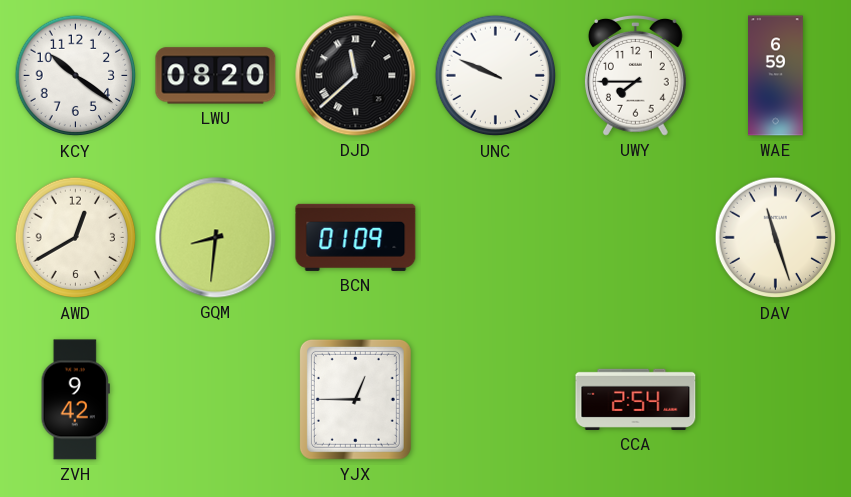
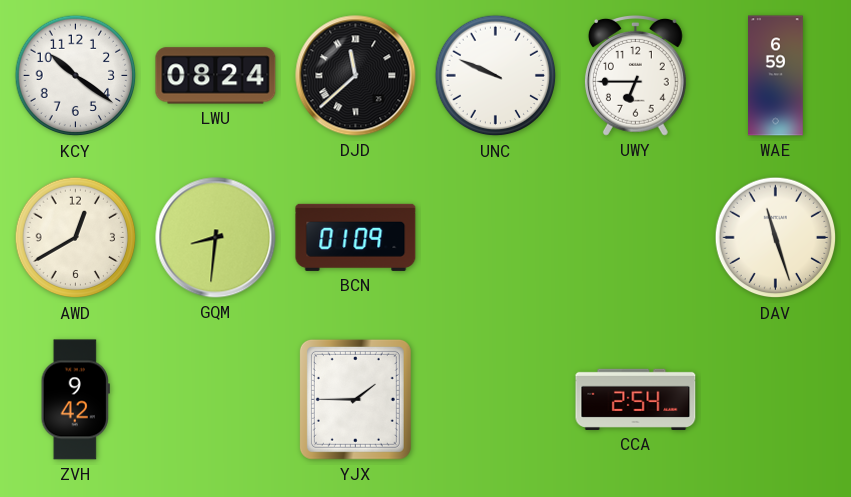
LWU: 08:20 -> 08:24 (216, 76)
UWY: 7:45 -> 6:45 (635, 76)
YJX: 12:45 -> 1:45 (355, 399)
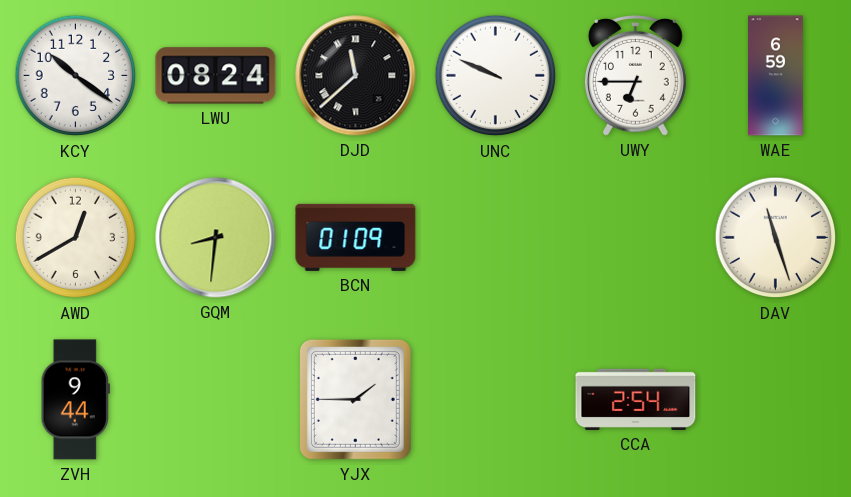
ZVH: 9:42 -> 9:44 (75, 400)
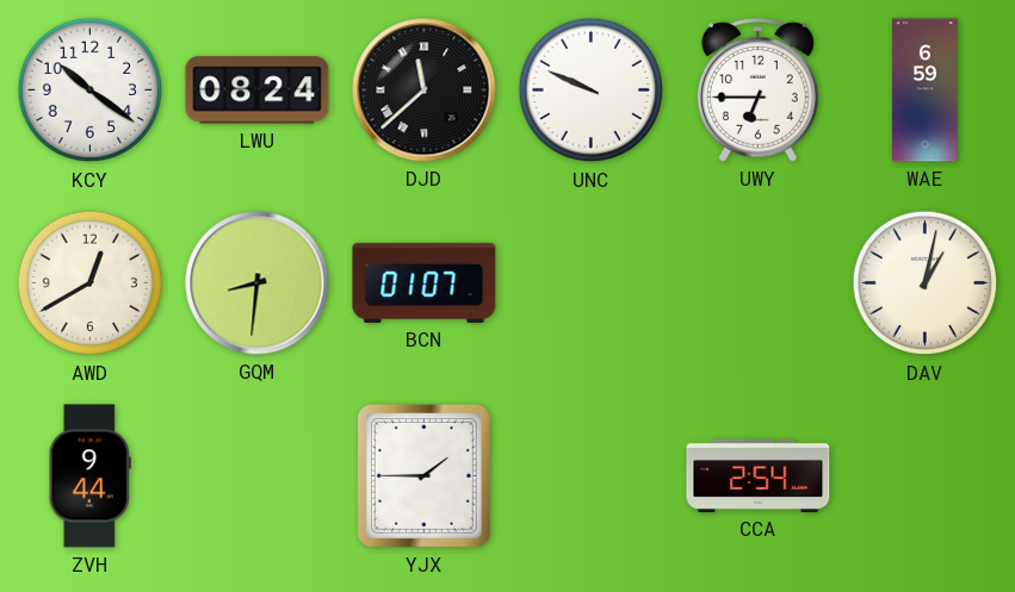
BCN: 01:09 -> 01:07 (425, 282)
DAV: 11:27 -> 1:02 (926, 283)
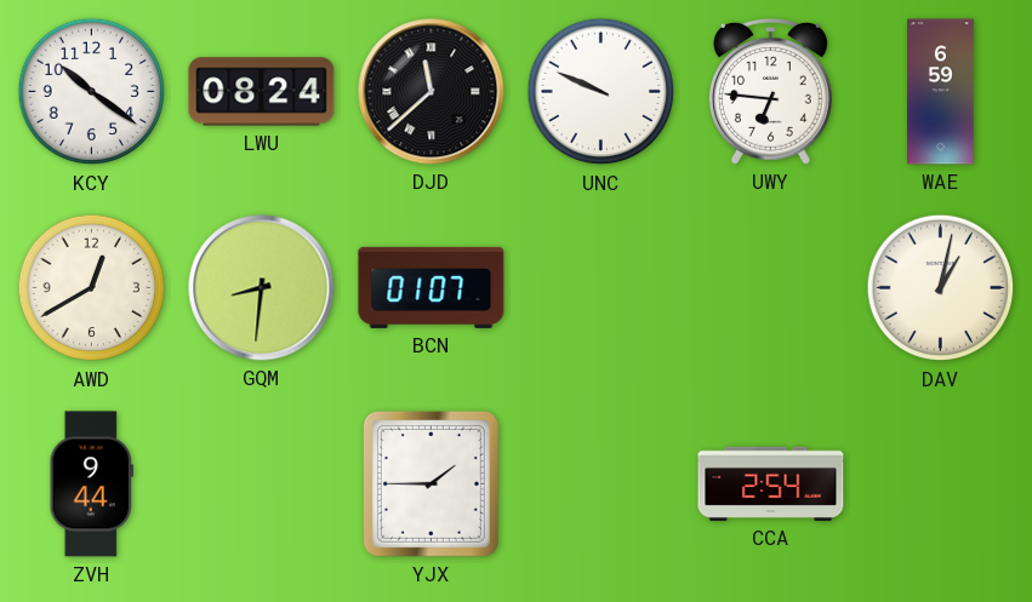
UWY: 6:45 -> 6:46 (770, 92)
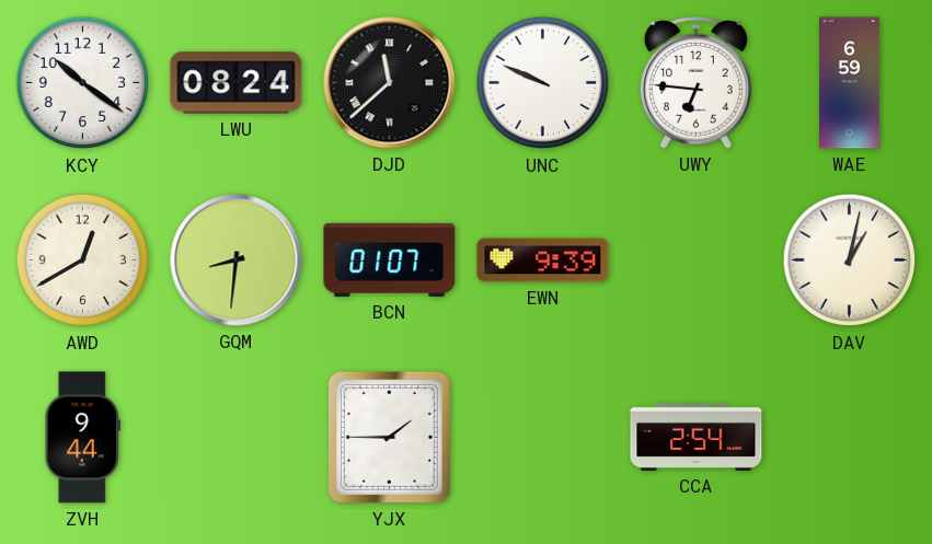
EWN: none -> 9:39 (543, 261)
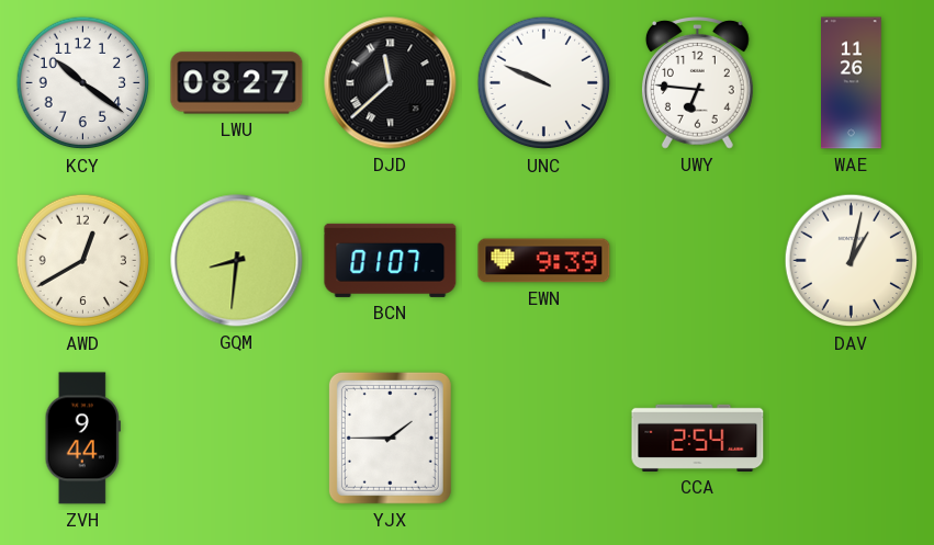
LWU: 08:24 -> 08:27 (237, 83)
WAE: 6:59 -> 11:26 (852, 83)
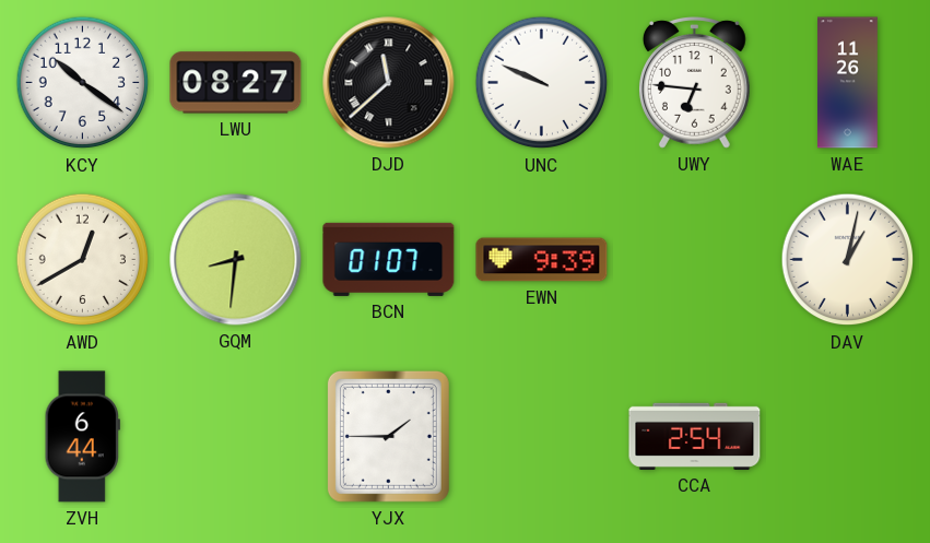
ZVH: 9:44 -> 6:44 (82, 437)
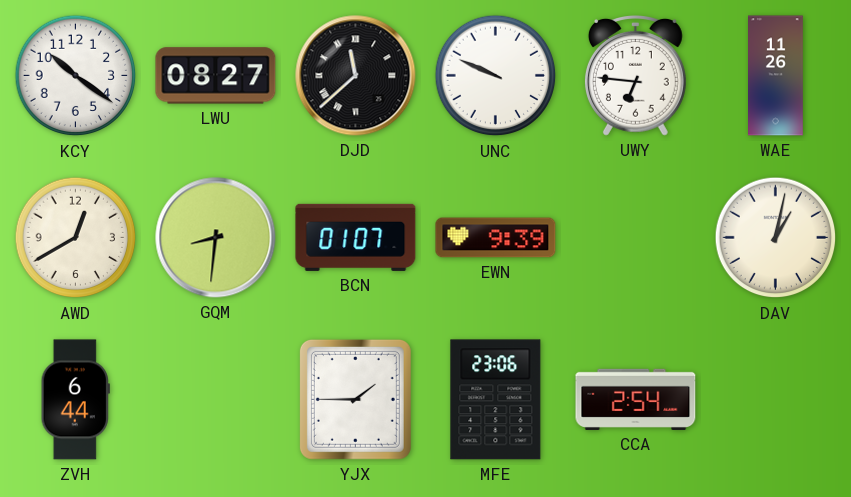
MFE: none -> 23:06 (496, 400)
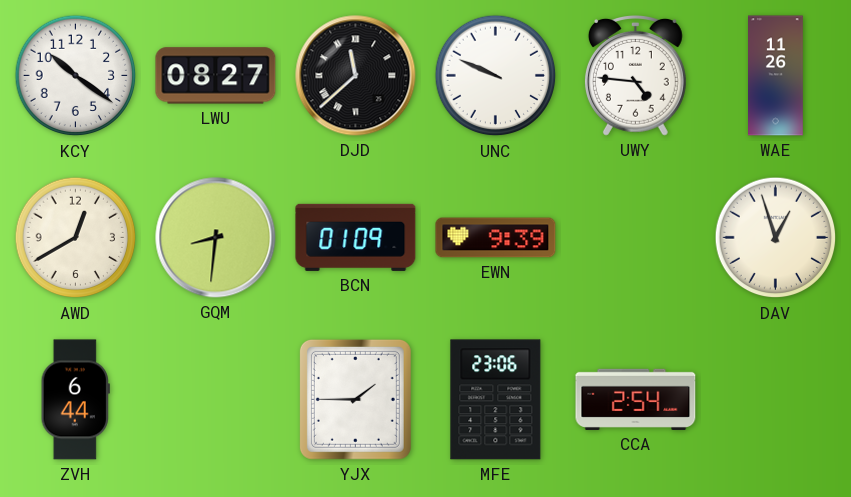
UWY: 6:46 -> 4:46 (635, 76)
BCN: 01:07 -> 01:09 (356, 237)
DAV: 1:02 -> 12:57 (776, 238)
